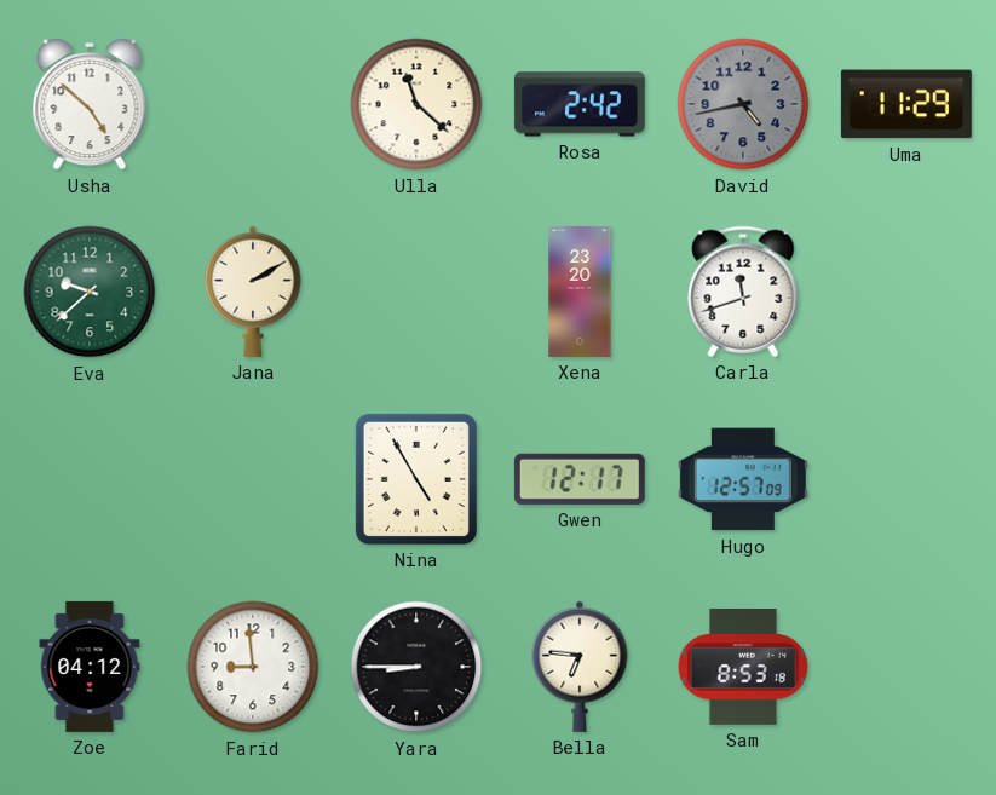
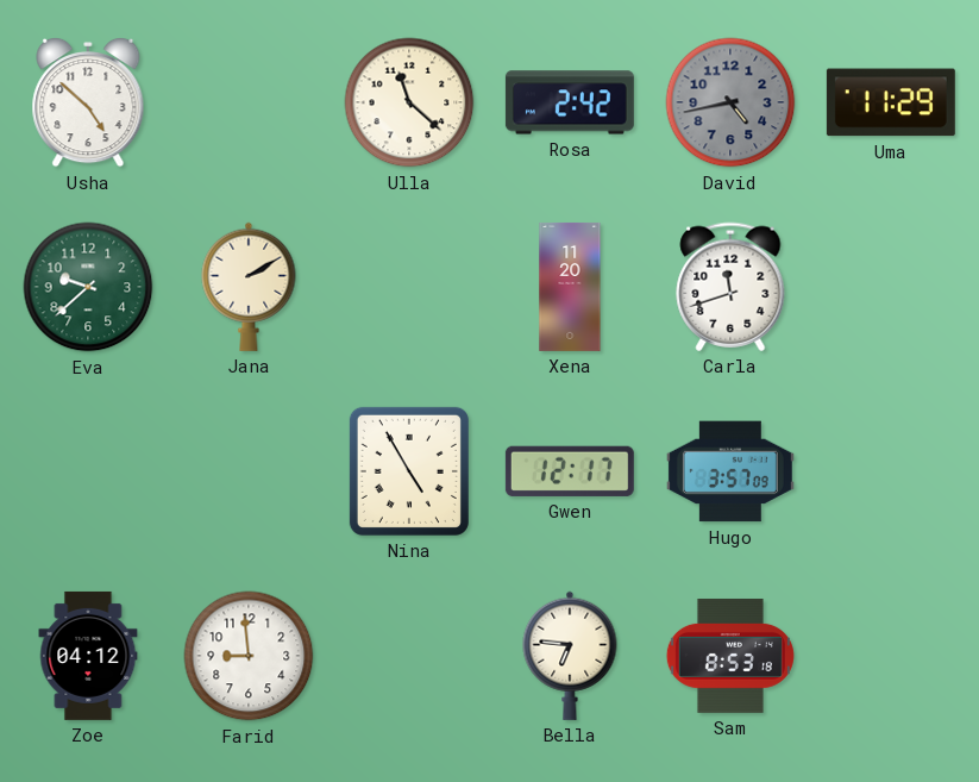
Xena: 23:20 -> 11:20 (570, 287)
Hugo: 12:57 -> 3:57 (730, 471)
Yara: 8:45 -> none (416, 667)
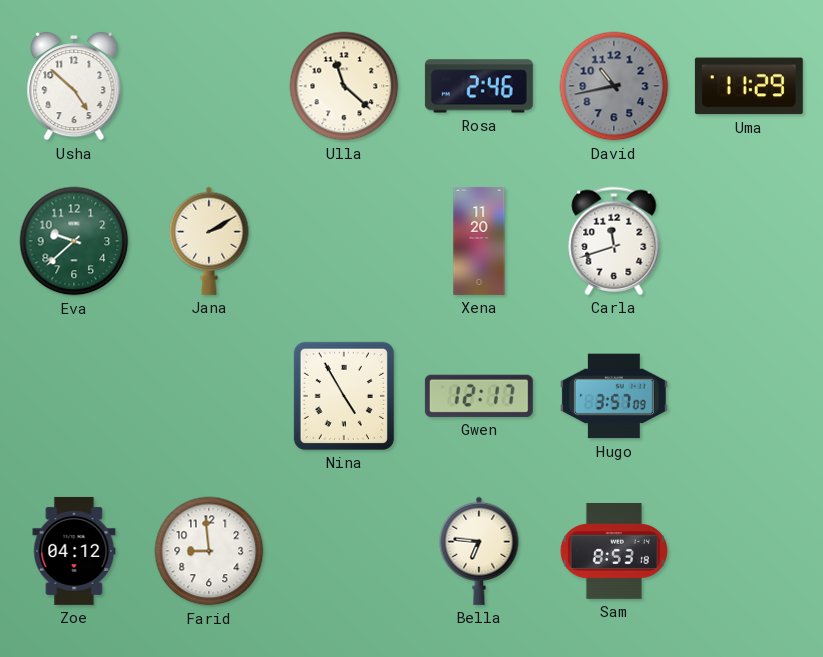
Rosa: 2:42 -> 2:46 (479, 86)
David: 4:43 -> 10:43 (614, 86)
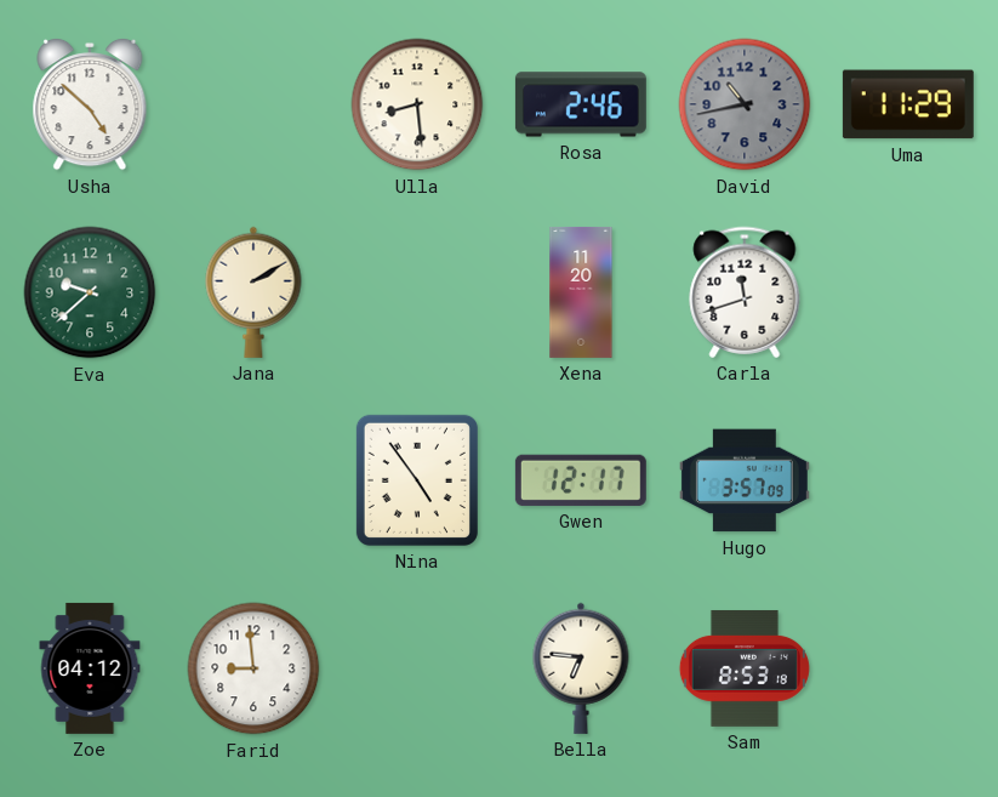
Ulla: 11:22 -> 8:29 (417, 104)
Nina: 4:55 -> 4:54 (417, 480)
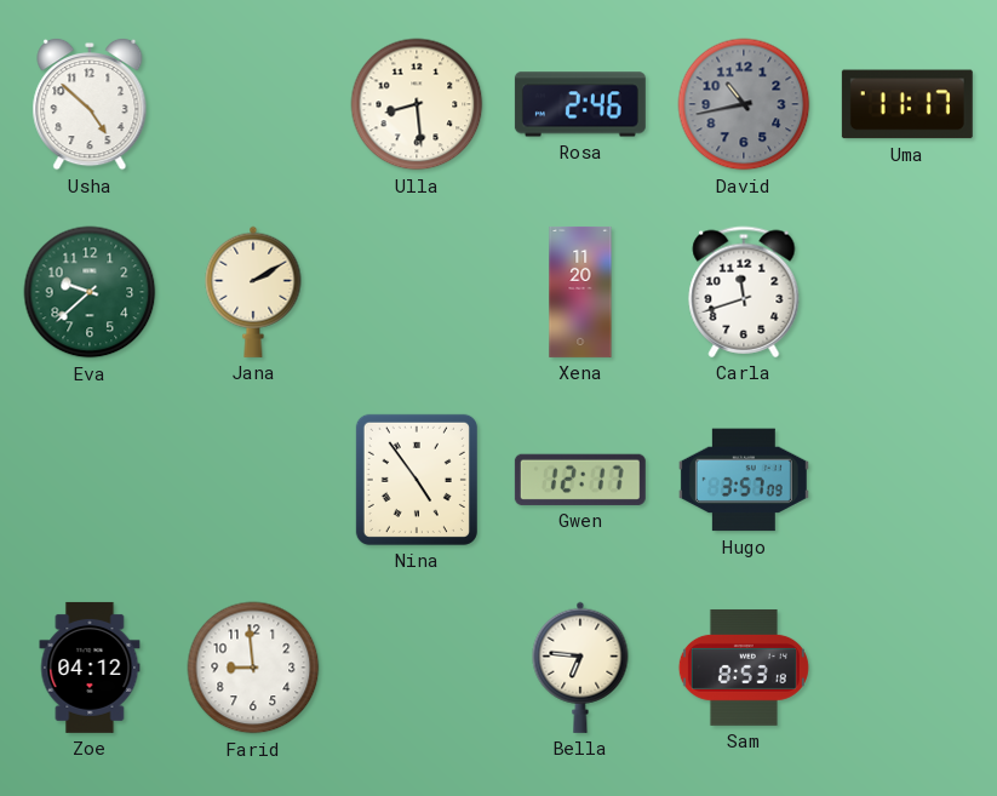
Uma: 11:29 -> 11:17 (907, 104)
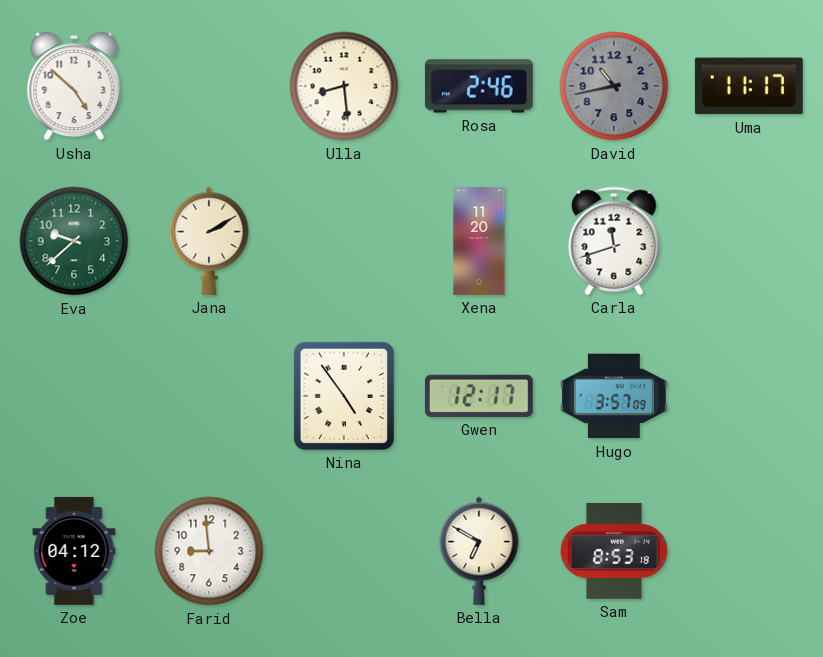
Bella: 6:46 -> 6:50 (479, 551)
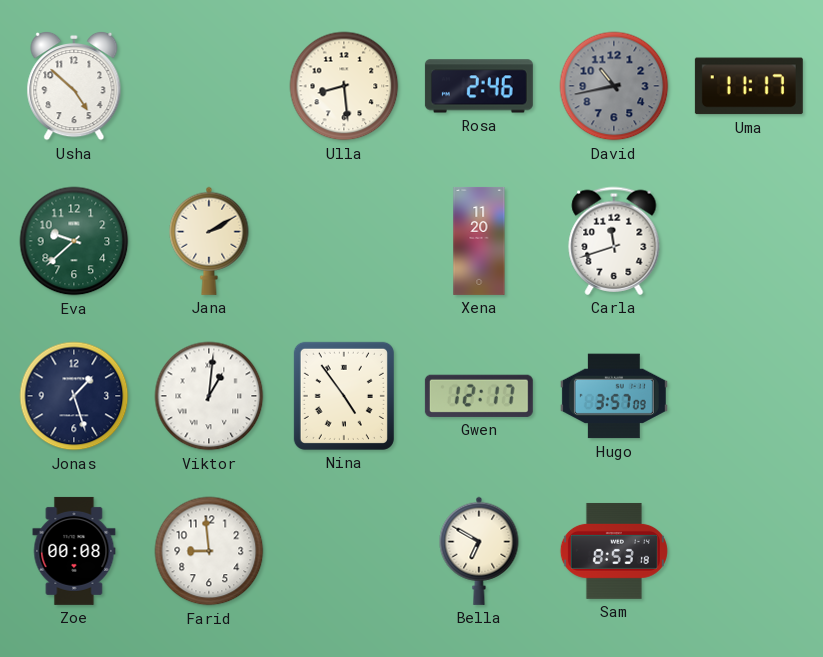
Jonas: none -> 1:27 (74, 396)
Viktor: none -> 1:01 (209, 396)
Zoe: 04:12 -> 00:08 (74, 551)
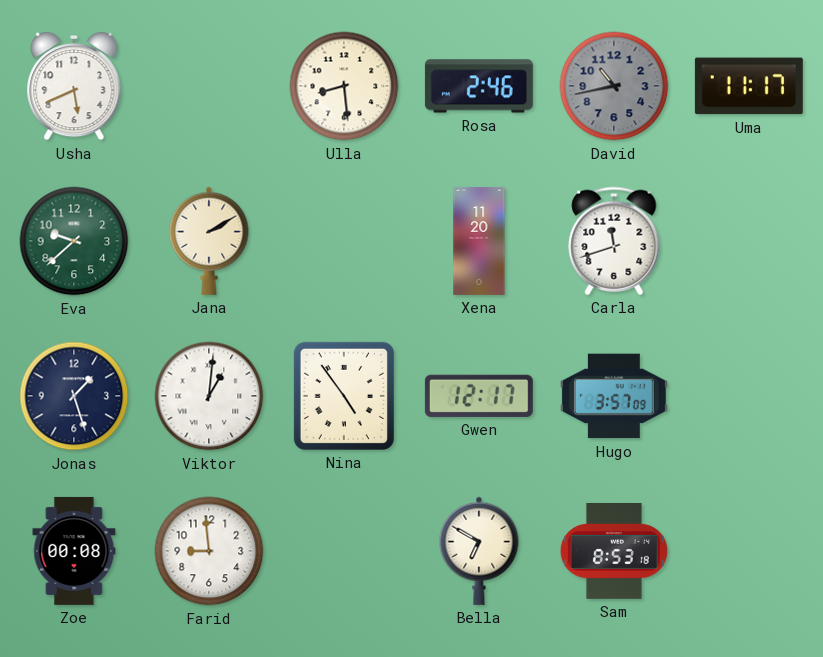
Usha: 4:52 -> 5:41 (74, 86)
